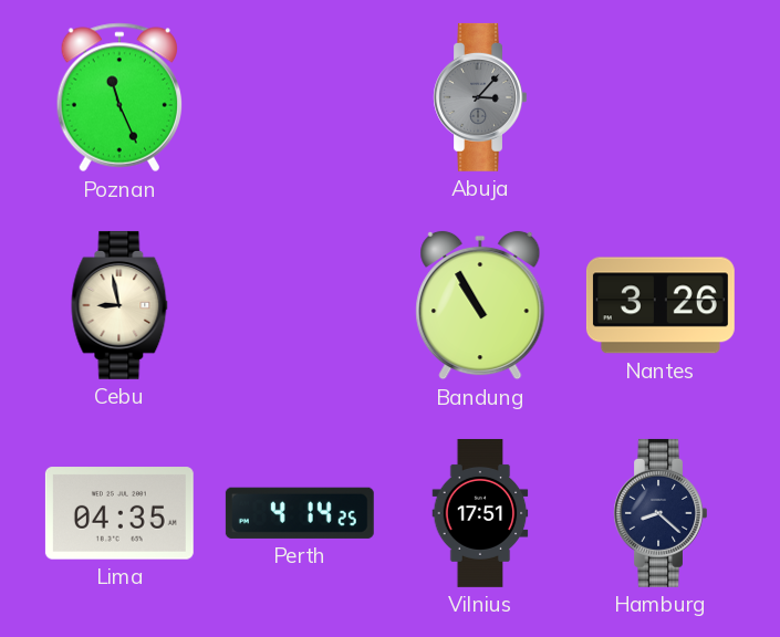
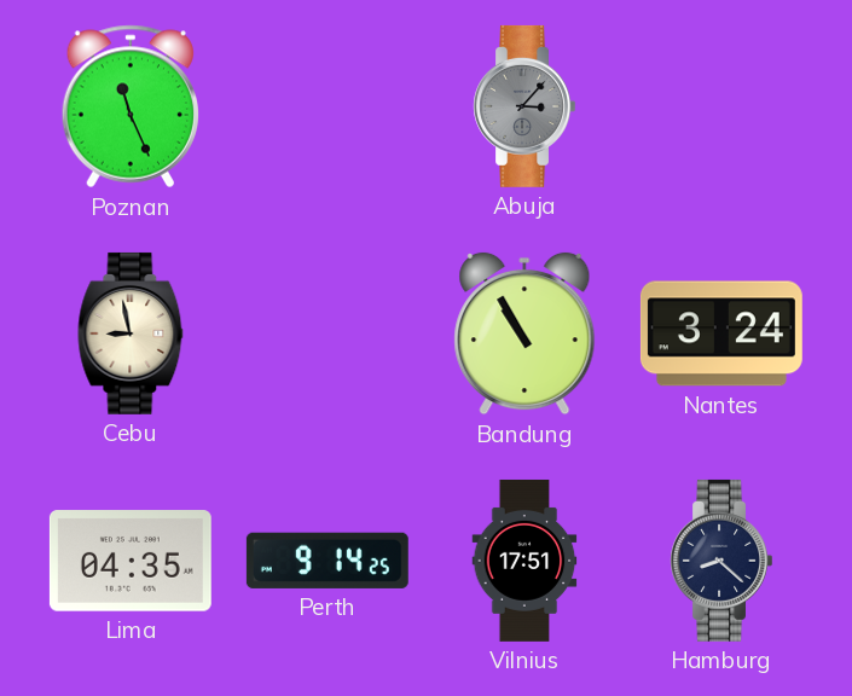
Nantes: 3:26 -> 3:24 (721, 333)
Perth: 4:14 -> 9:14 (328, 561)
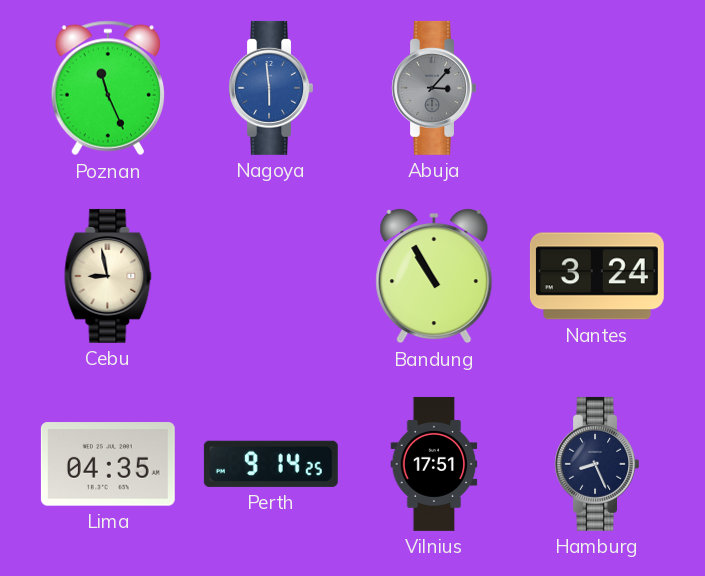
Nagoya: none -> 5:59 (270, 88)
Hamburg: 8:22 -> 8:26 (596, 464)
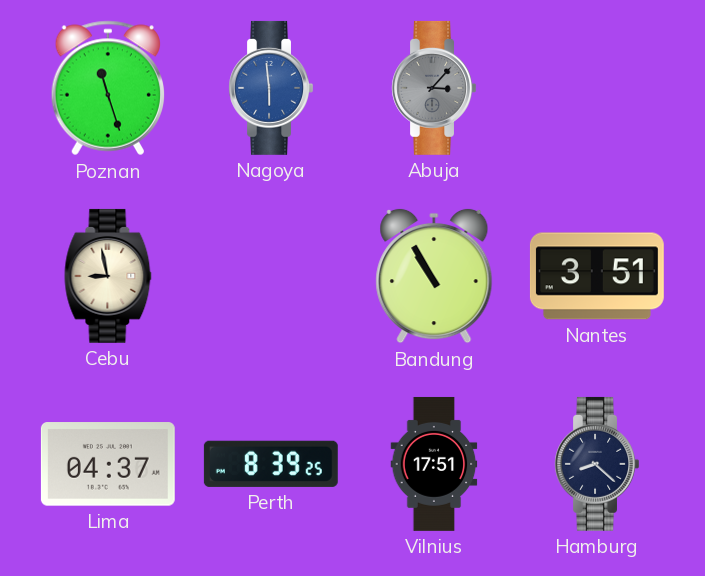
Poznan: 11:26 -> 11:27 (107, 88)
Nantes: 3:24 -> 3:51 (597, 276)
Lima: 04:35 -> 04:37 (108, 464)
Perth: 9:14 -> 8:39 (271, 464)
Hamburg: 8:26 -> 8:22 (596, 464)
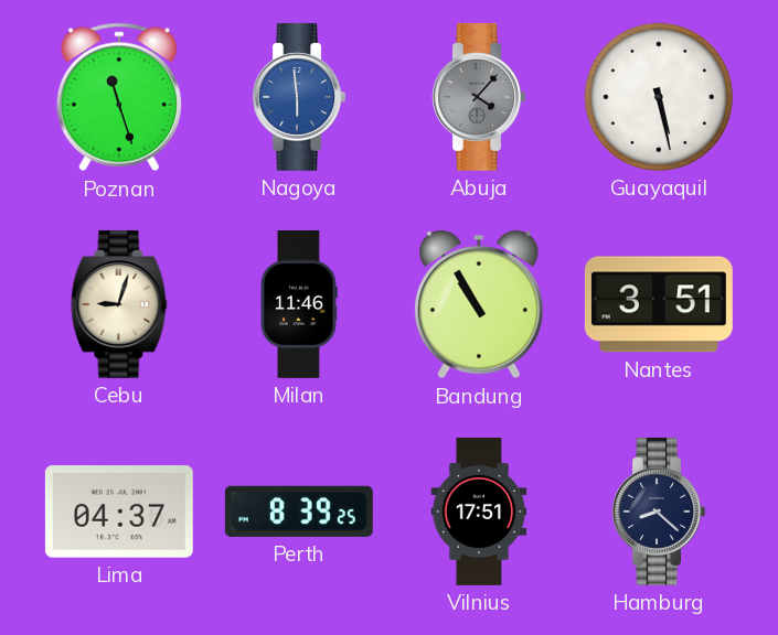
Abuja: 3:07 -> 4:07 (478, 97)
Guayaquil: none -> 5:28 (659, 97)
Cebu: 8:58 -> 9:03 (119, 304)
Milan: none -> 11:46 (300, 304)
